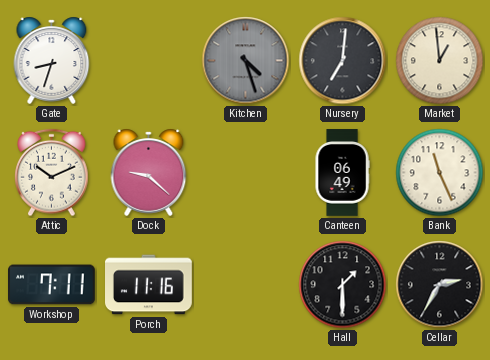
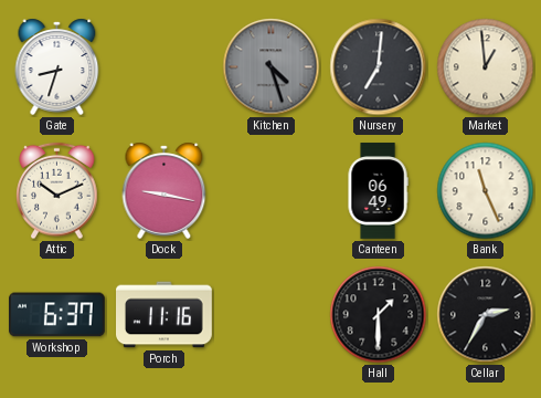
Dock: 9:22 -> 9:17 (165, 190)
Workshop: 7:11 -> 6:37 (57, 315)
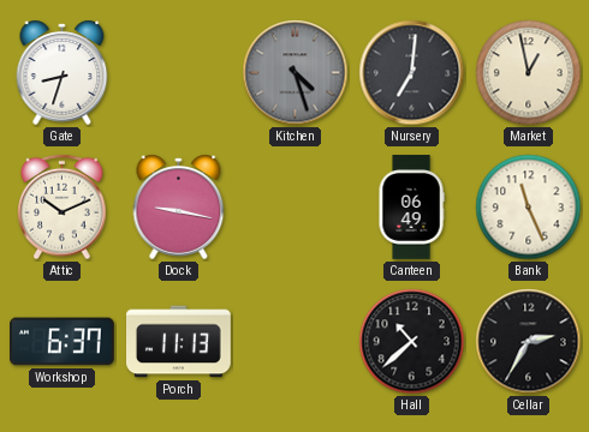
Market: 12:59 -> 12:58 (529, 73)
Porch: 11:16 -> 11:13 (179, 342)
Hall: 1:30 -> 10:38 (412, 342)
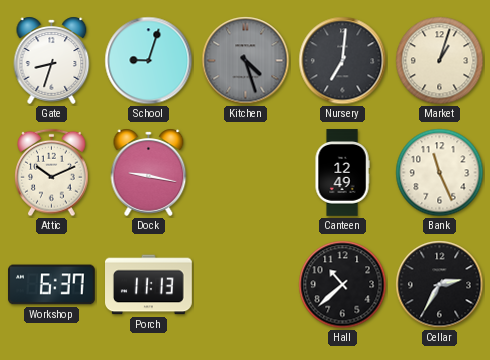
School: none -> 9:03 (149, 61)
Market: 12:58 -> 1:03 (440, 61)
Canteen: 06:49 -> 12:49 (342, 173)
